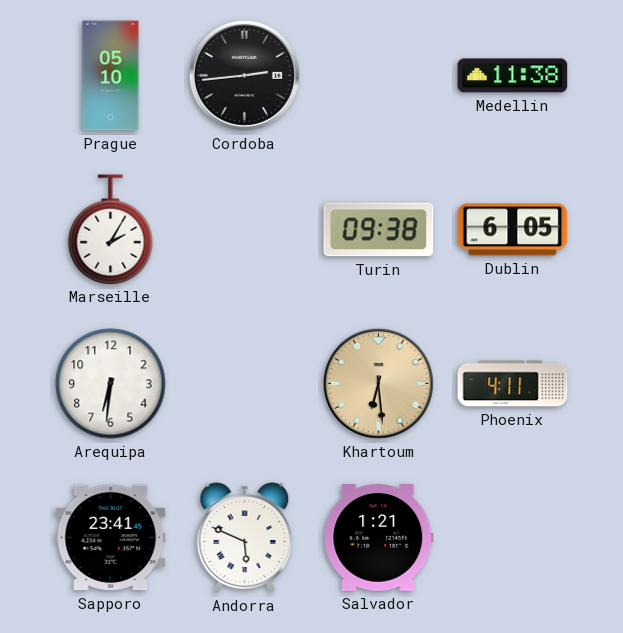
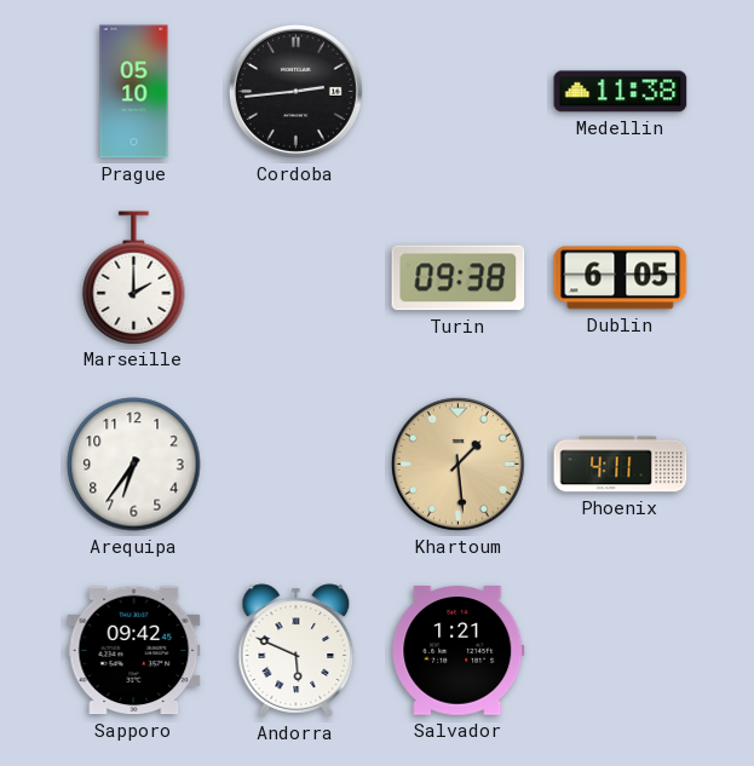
Marseille: 2:05 -> 2:00 (134, 277)
Arequipa: 6:31 -> 6:36 (134, 465)
Khartoum: 6:29 -> 1:29 (457, 463)
Sapporo: 23:41 -> 09:42 (134, 651)
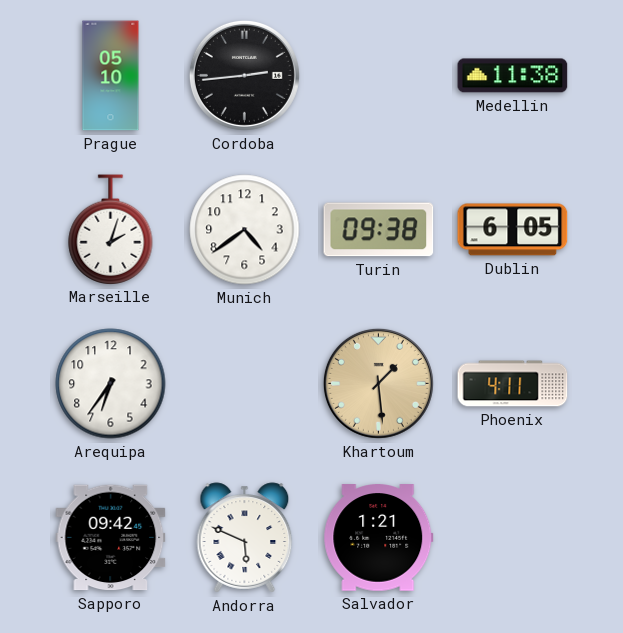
Marseille: 2:00 -> 2:03 (111, 229)
Munich: none -> 4:39 (245, 230)
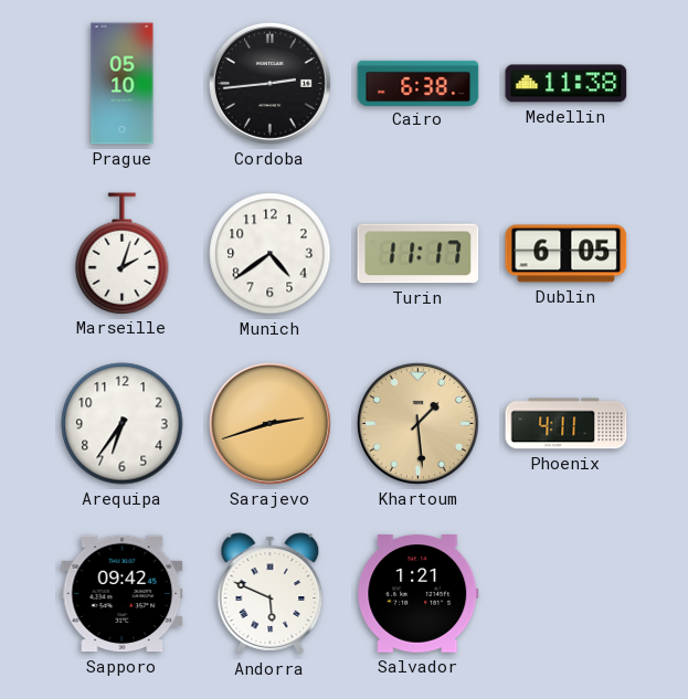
Cairo: none -> 6:38 (419, 83)
Turin: 09:38 -> 11:17 (419, 254)
Sarajevo: none -> 2:42 (269, 423)
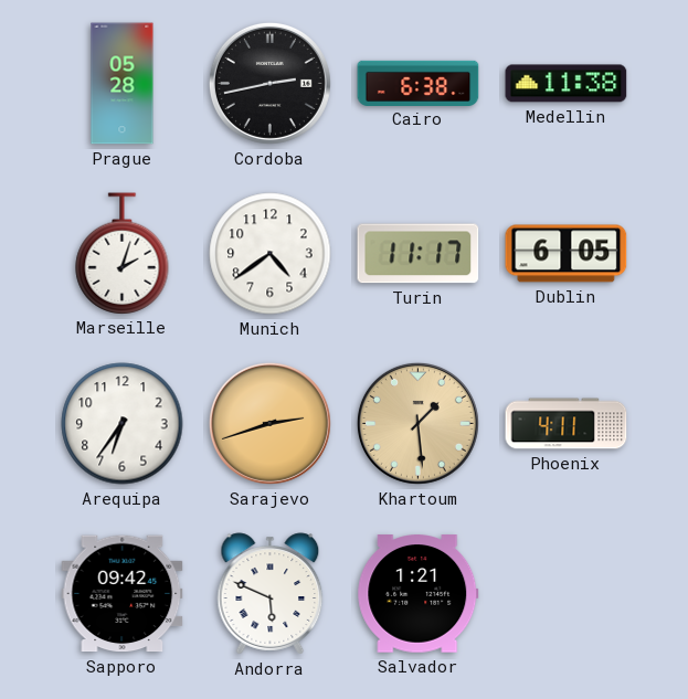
Prague: 05:10 -> 05:28 (123, 84)
Cordoba: 2:44 -> 2:43 (269, 83)
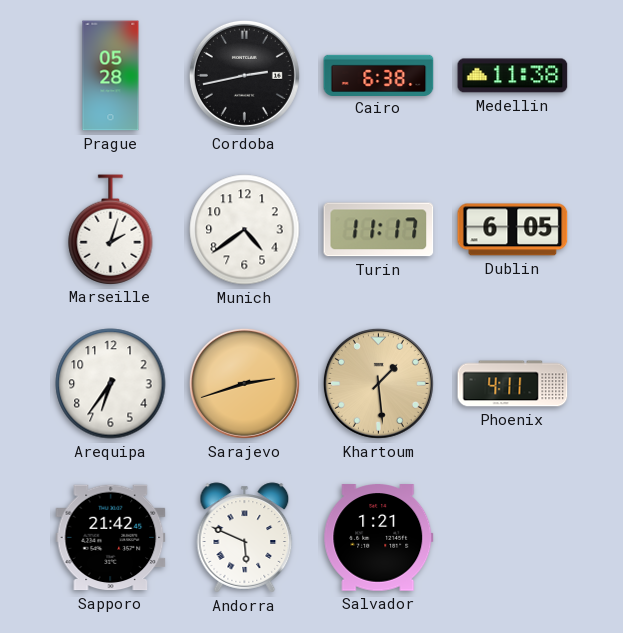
Sapporo: 09:42 -> 21:42 (111, 538)
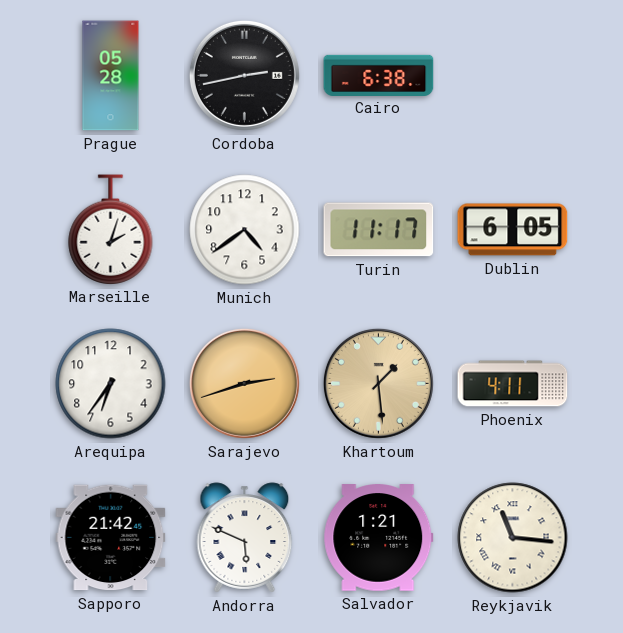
Medellin: 11:38 -> none (513, 76)
Reykjavik: none -> 11:16 (513, 538)
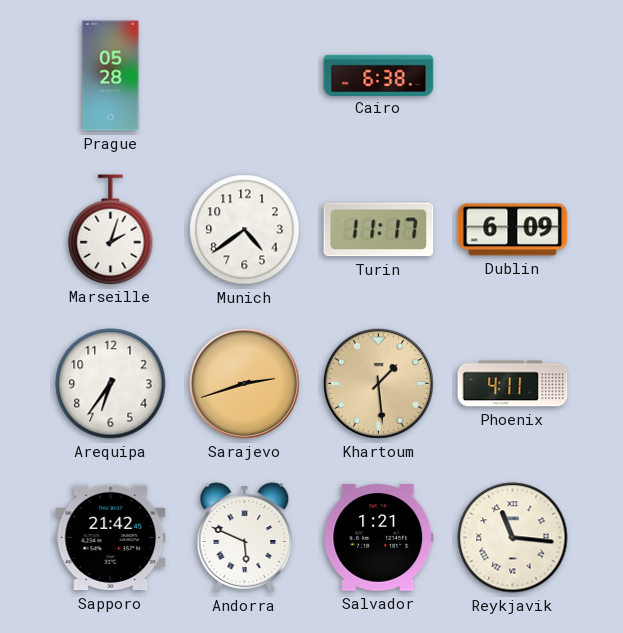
Cordoba: 2:43 -> none (244, 75)
Dublin: 6:05 -> 6:09 (513, 230)
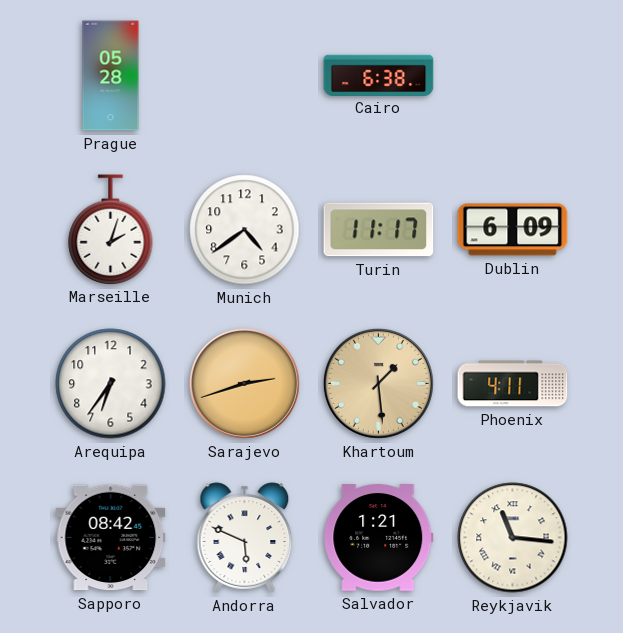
Sapporo: 21:42 -> 08:42 (111, 538)
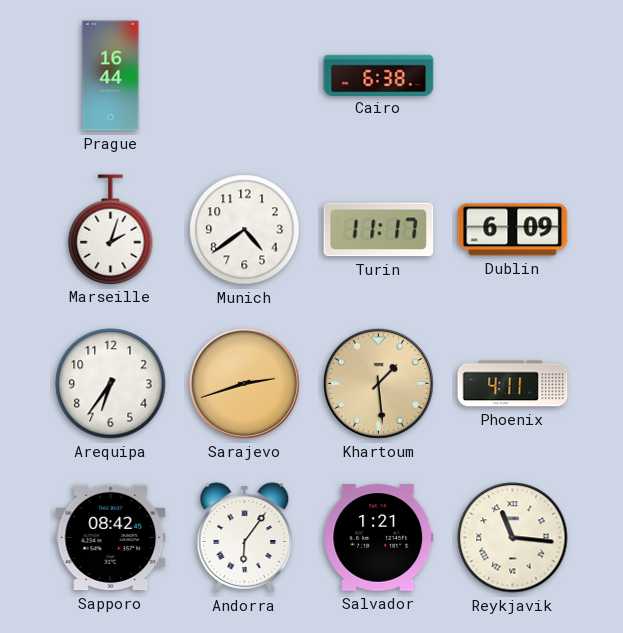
Prague: 05:28 -> 16:44 (111, 76)
Andorra: 5:49 -> 6:06 (245, 538)
